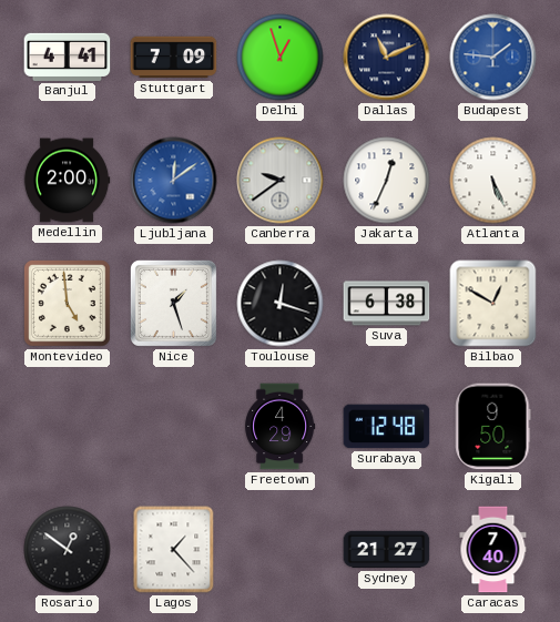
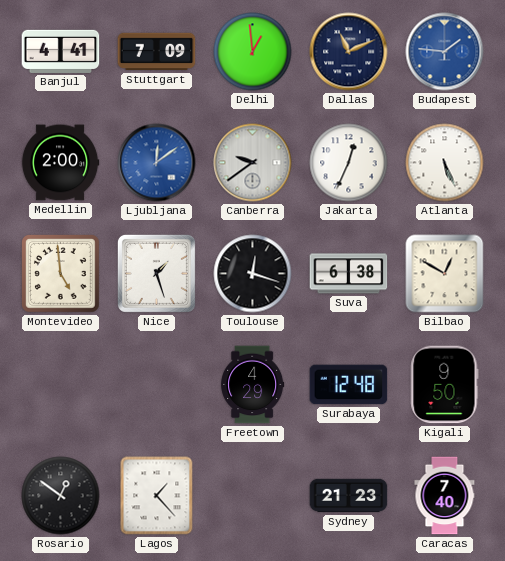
Delhi: 12:57 -> 12:59 (253, 52)
Sydney: 21:27 -> 21:23 (349, 496)
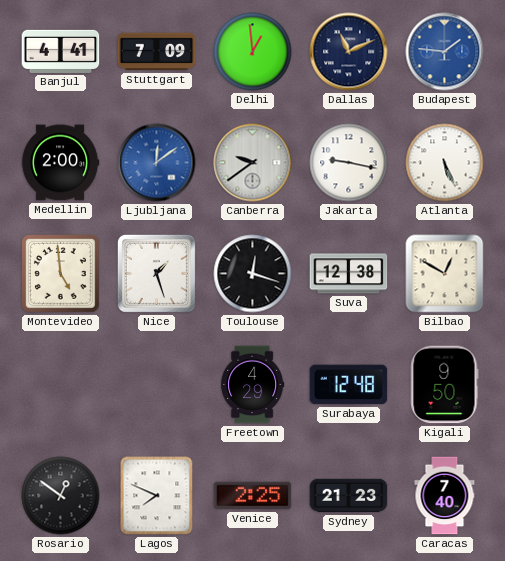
Jakarta: 12:34 -> 9:17 (349, 163)
Suva: 6:38 -> 12:38 (349, 274)
Lagos: 1:23 -> 7:49 (157, 496)
Venice: none -> 2:25 (253, 496)
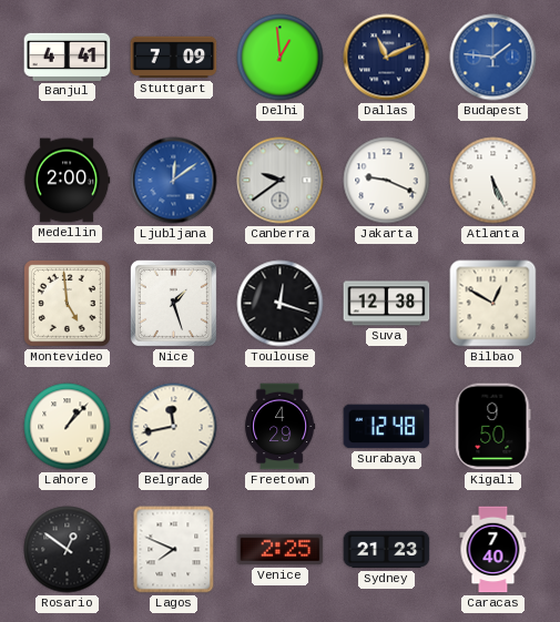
Jakarta: 9:17 -> 9:19 (387, 181)
Lahore: none -> 1:07 (68, 427)
Belgrade: none -> 11:43 (174, 427)
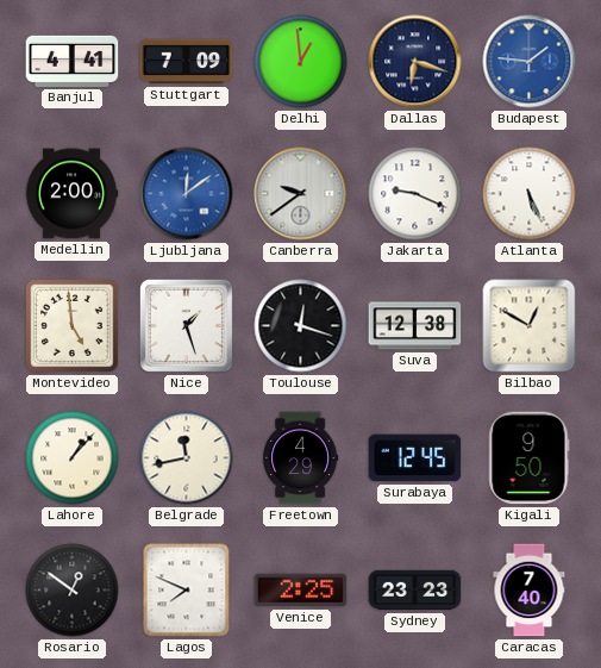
Dallas: 11:11 -> 6:18 (415, 62)
Surabaya: 12:48 -> 12:45 (415, 458)
Sydney: 21:23 -> 23:23 (415, 591)
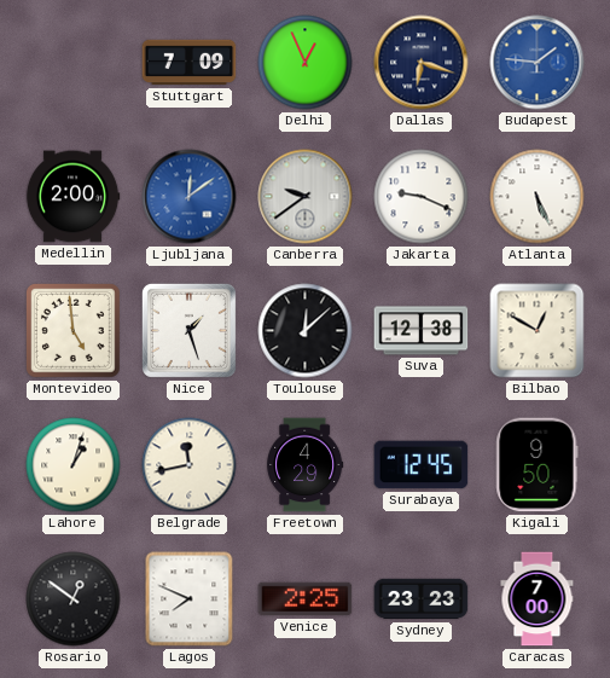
Banjul: 4:41 -> none (73, 61)
Delhi: 12:59 -> 12:56 (306, 63)
Toulouse: 12:18 -> 12:08 (306, 331)
Lahore: 1:07 -> 1:03 (74, 465)
Caracas: 7:40 -> 7:00 (538, 599)
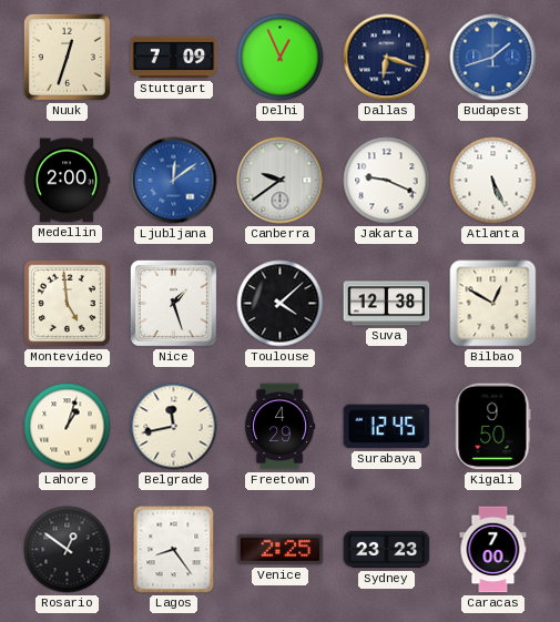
Nuuk: none -> 12:33 (67, 57)
Budapest: 1:46 -> 1:42 (493, 58)
Toulouse: 12:08 -> 4:08 (281, 304)
Lagos: 7:49 -> 8:24 (174, 550)
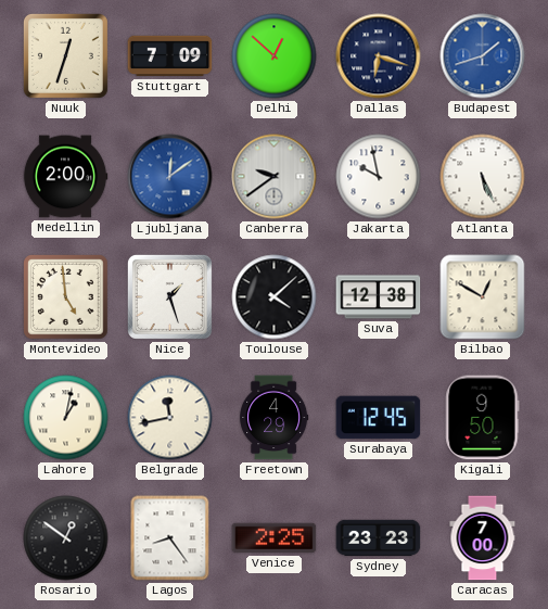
Delhi: 12:56 -> 12:52 (275, 56)
Jakarta: 9:19 -> 9:58 (379, 177)
Lahore: 1:03 -> 1:02 (66, 418)
